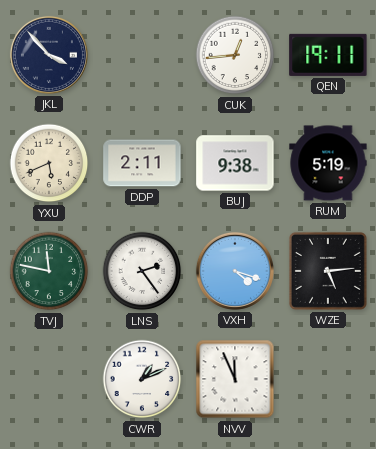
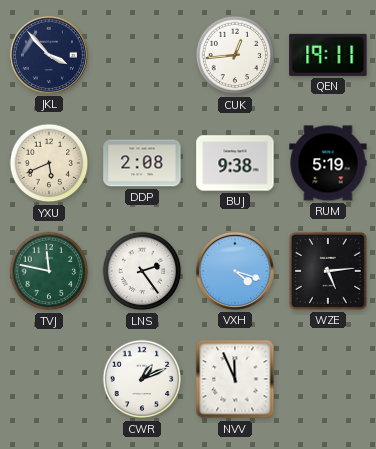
DDP: 2:11 -> 2:08 (142, 163)
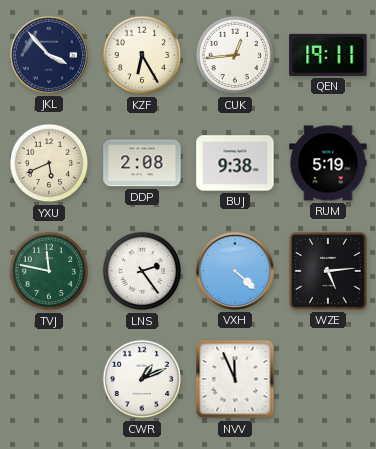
KZF: none -> 6:25 (142, 55)
VXH: 4:18 -> 4:22 (235, 271)
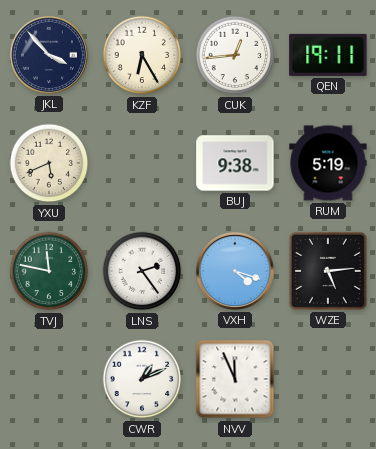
DDP: 2:08 -> none (142, 163)
VXH: 4:22 -> 4:18 (235, 271)
